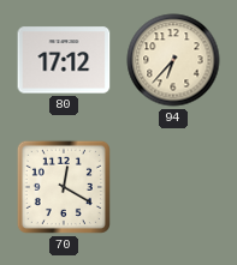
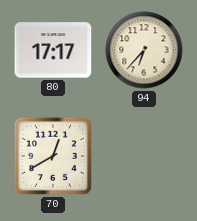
80: 17:12 -> 17:17 (53, 50)
70: 12:20 -> 12:40 (53, 156)
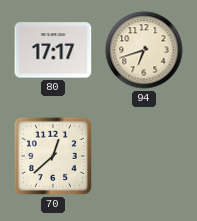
94: 6:37 -> 6:42 (144, 50)
70: 12:40 -> 12:38 (53, 156)
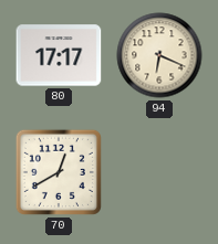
94: 6:42 -> 6:19 (159, 55)
70: 12:38 -> 12:40 (59, 172)
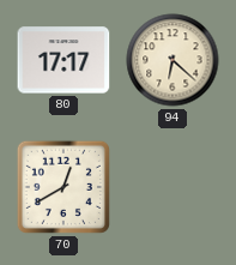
94: 6:19 -> 6:22 (173, 60)
